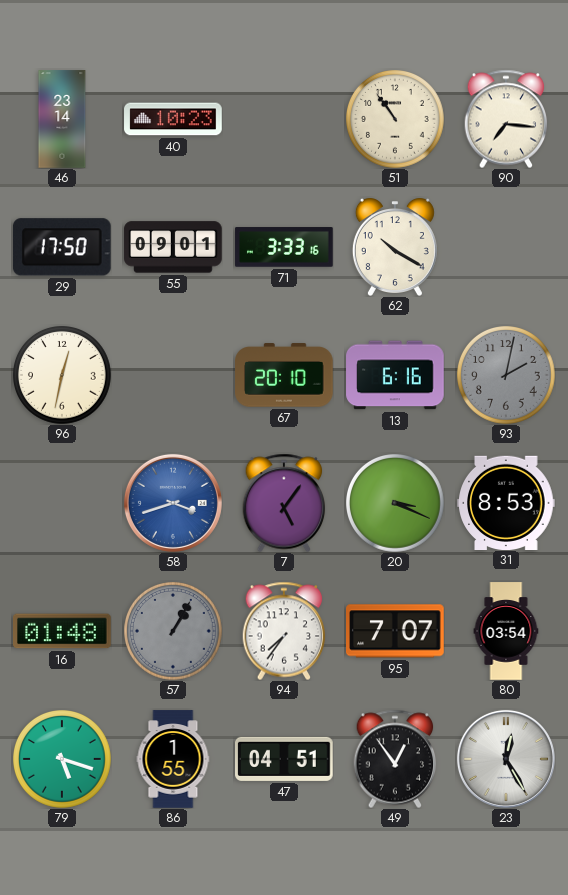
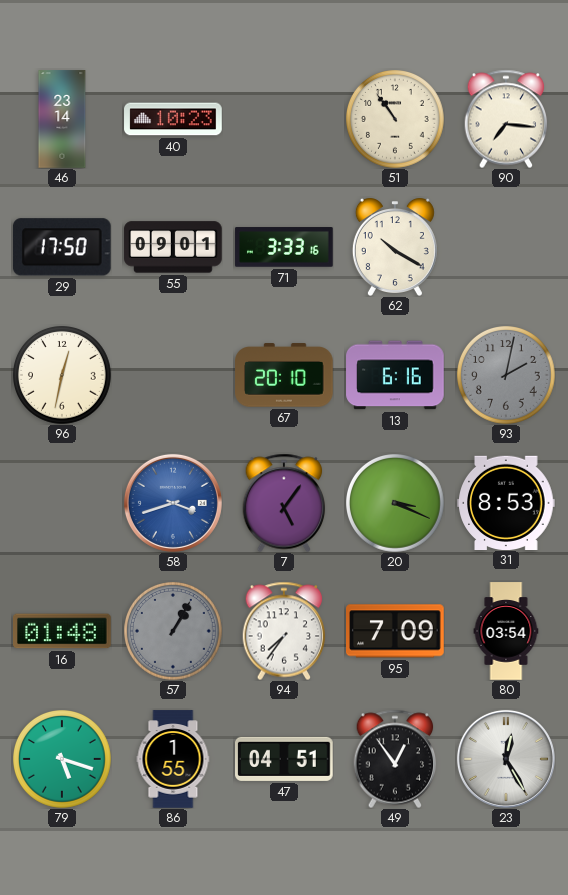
95: 7:07 -> 7:09 (396, 631)
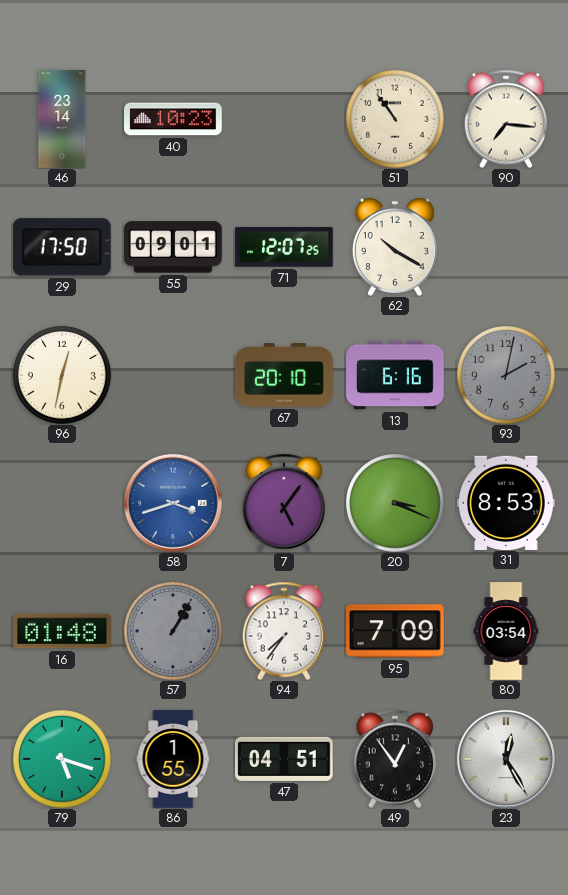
71: 3:33 -> 12:07 (284, 247)
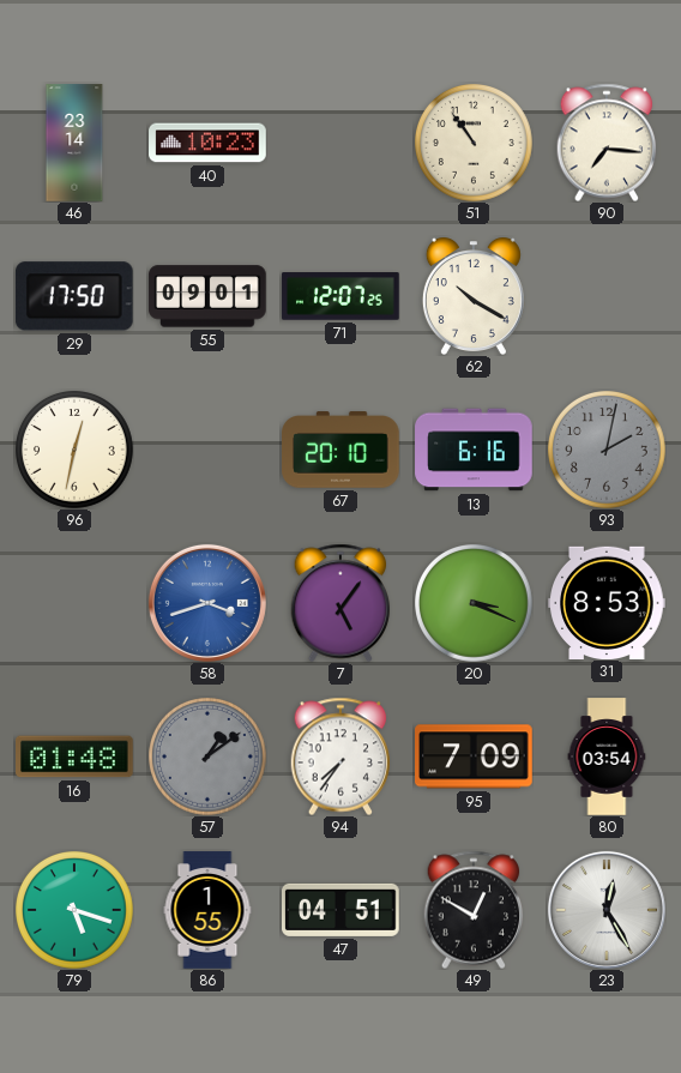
57: 1:05 -> 1:09 (209, 758)
49: 12:54 -> 12:50 (474, 910)
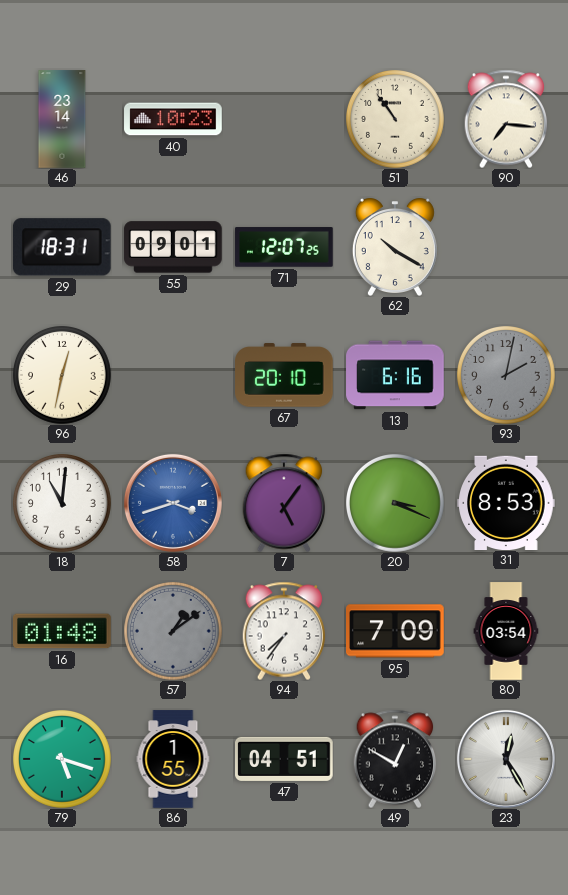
29: 17:50 -> 18:31 (62, 247)
18: none -> 11:01 (63, 504)
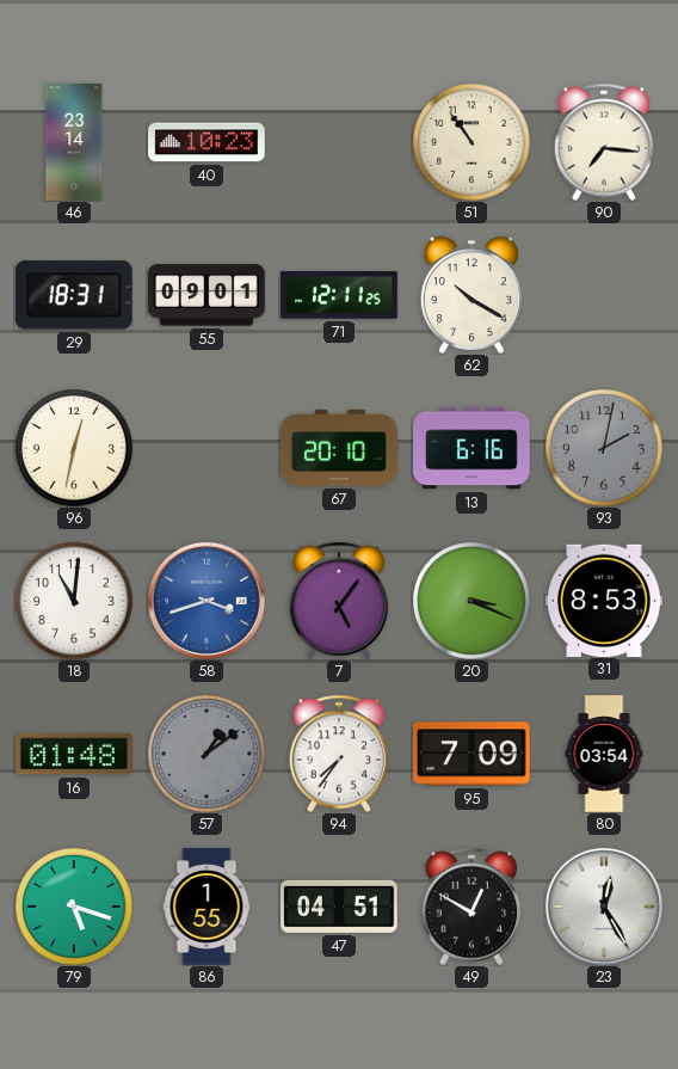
71: 12:07 -> 12:11 (339, 295)
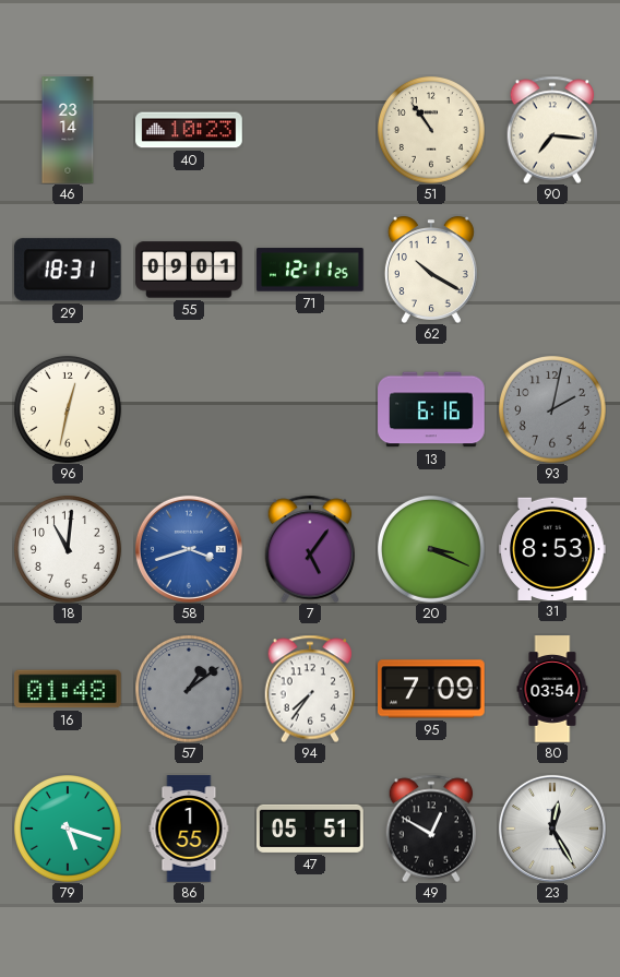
67: 20:10 -> none (339, 448)
47: 04:51 -> 05:51 (310, 829)
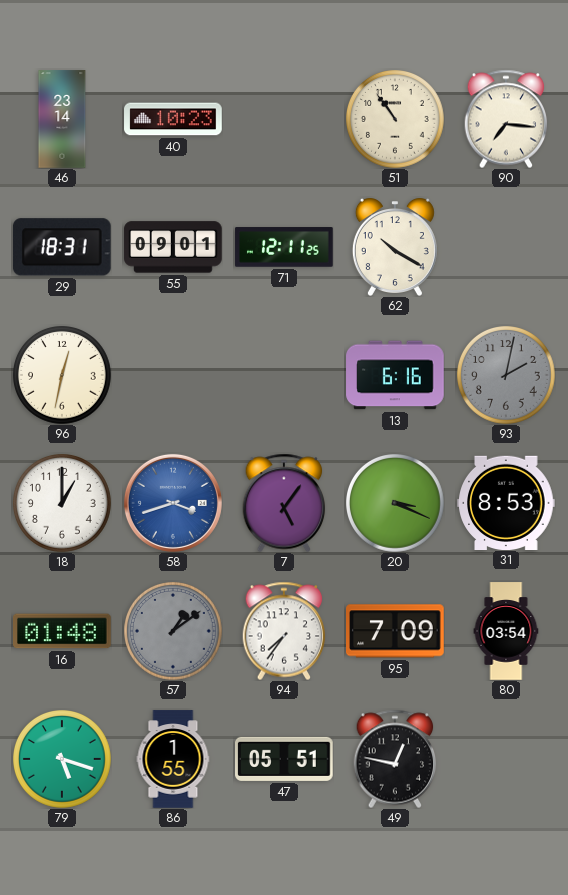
18: 11:01 -> 1:00 (63, 504)
49: 12:50 -> 12:47 (395, 759)
23: 12:25 -> none (552, 829)
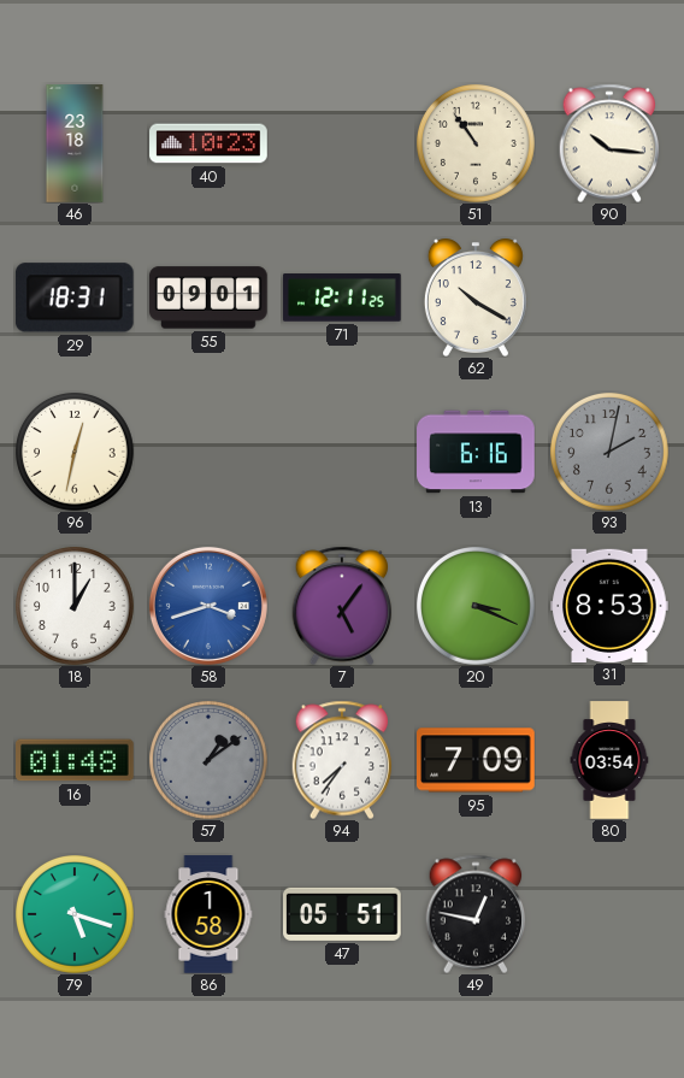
46: 23:14 -> 23:18 (75, 143)
90: 7:16 -> 10:16 (609, 143)
86: 1:55 -> 1:58 (208, 914)
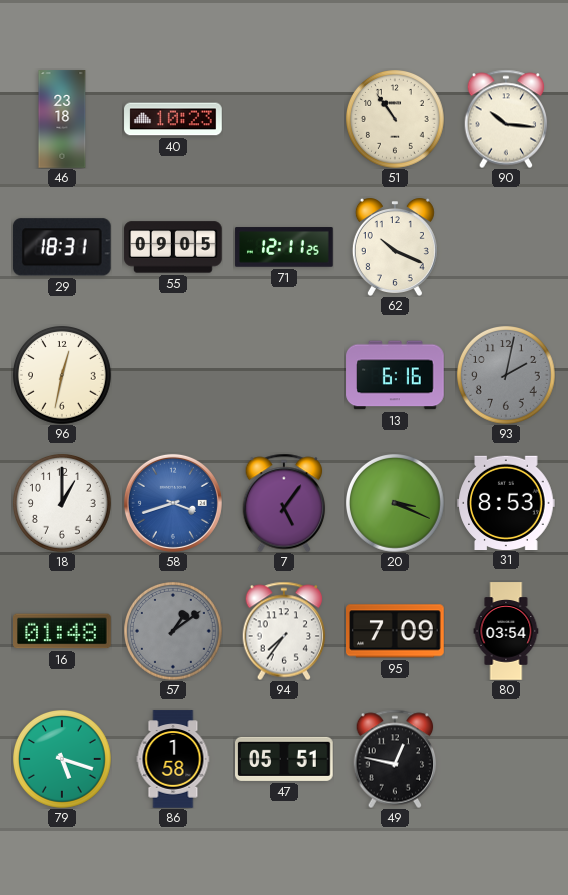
55: 09:01 -> 09:05 (173, 247)
62: 10:20 -> 10:19 (395, 247)
